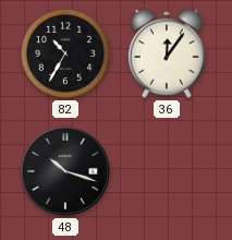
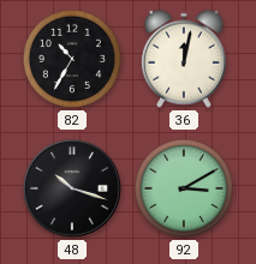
36: 12:06 -> 12:02 (184, 59)
92: none -> 3:10 (184, 188)
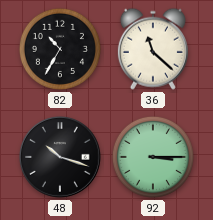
36: 12:02 -> 11:22 (153, 49)
92: 3:10 -> 3:15 (153, 157)
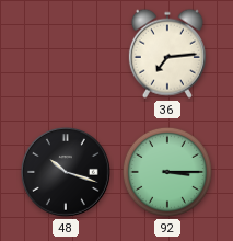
82: 10:35 -> none (60, 49)
36: 11:22 -> 7:14 (167, 54)
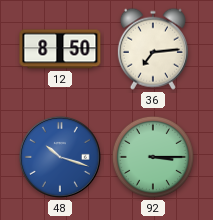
12: none -> 8:50 (60, 49)
48 dial: black -> blue (60, 157)
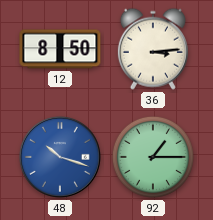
36: 7:14 -> 3:14 (153, 49)
92: 3:15 -> 1:15 (153, 157)
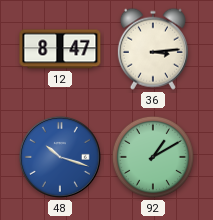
12: 8:50 -> 8:47 (60, 49)
92: 1:15 -> 1:10 (153, 157)
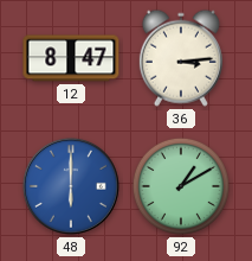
48: 10:18 -> 6:00 (71, 186)
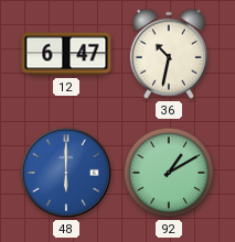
12: 8:47 -> 6:47 (66, 54)
36: 3:14 -> 10:32 (169, 54)
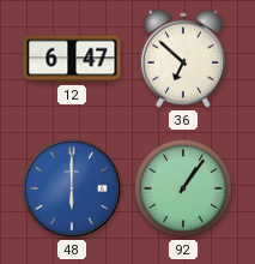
36: 10:32 -> 6:52 (183, 59)
92: 1:10 -> 1:06 (183, 188)
